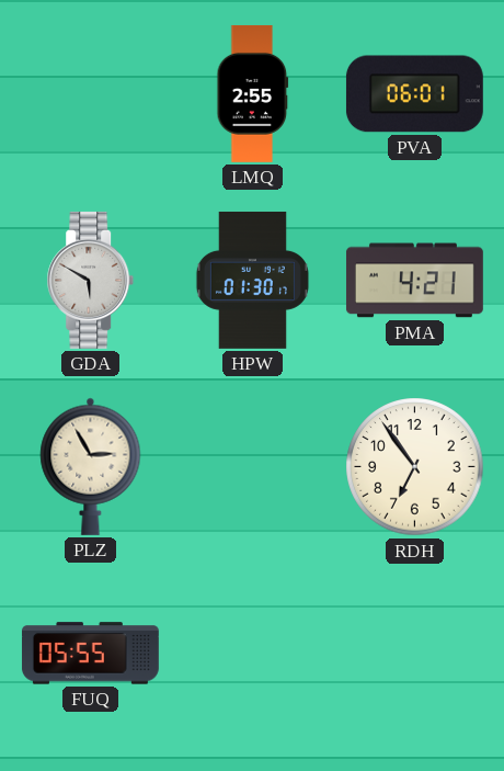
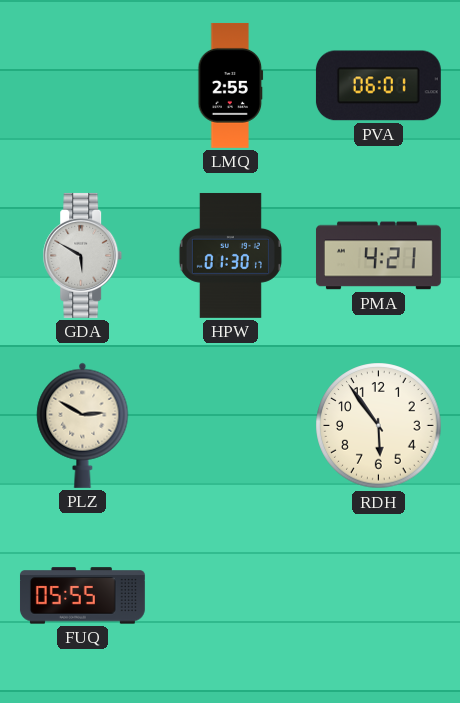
PLZ: 2:55 -> 2:50 (83, 425)
RDH: 6:54 -> 5:54 (379, 426)
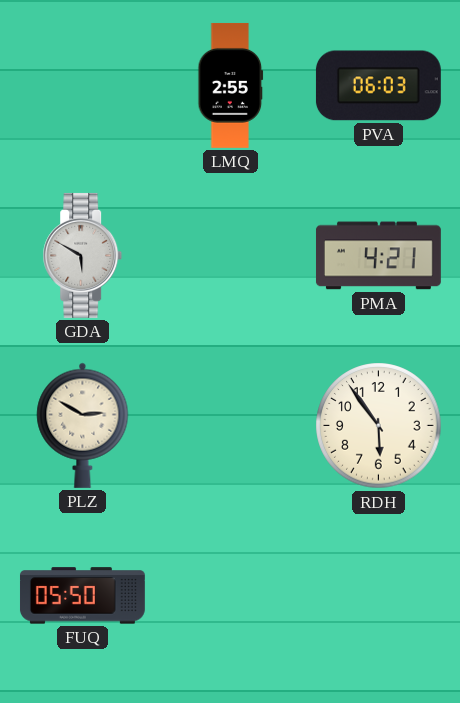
PVA: 06:01 -> 06:03 (378, 86)
HPW: 01:30 -> none (230, 255)
FUQ: 05:55 -> 05:50 (82, 596)
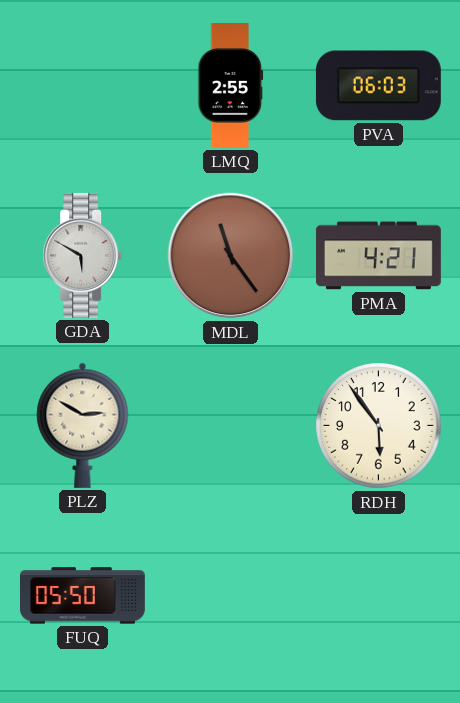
MDL: none -> 11:24 (231, 256)
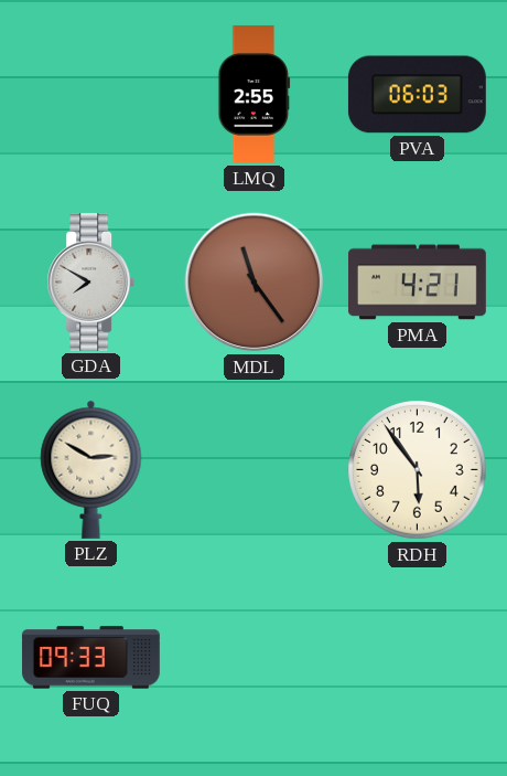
GDA: 5:50 -> 7:50 (91, 281)
FUQ: 05:50 -> 09:33 (90, 658)
